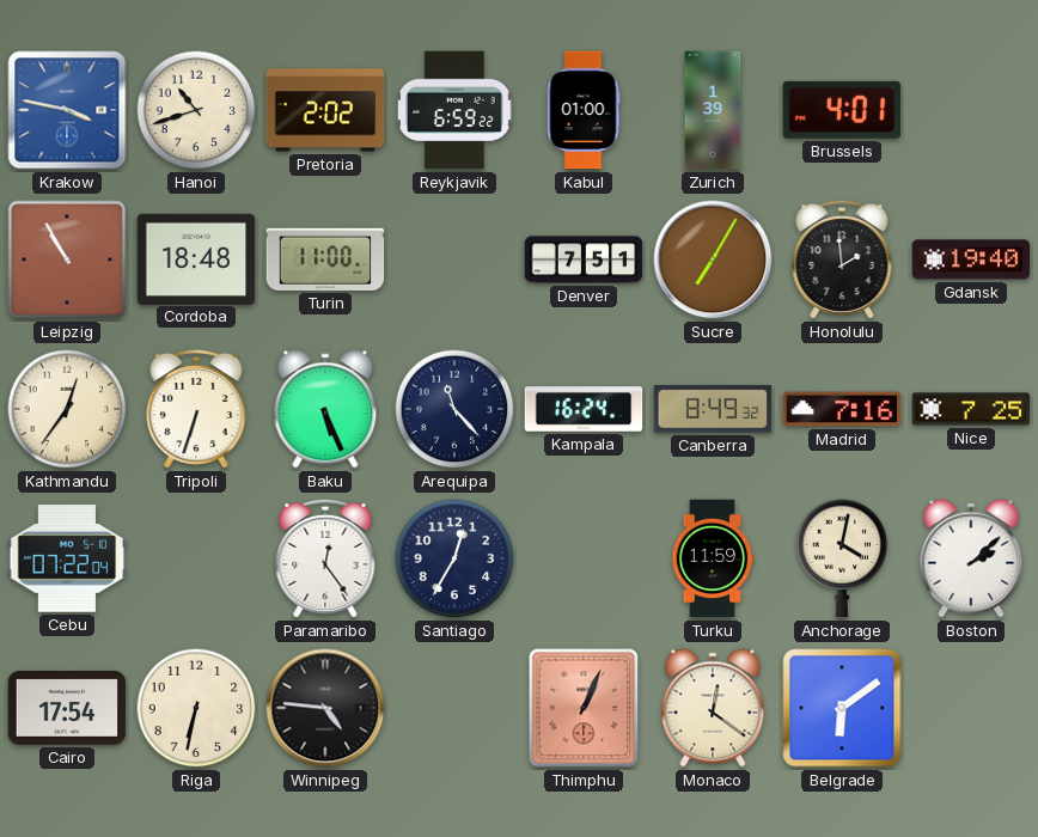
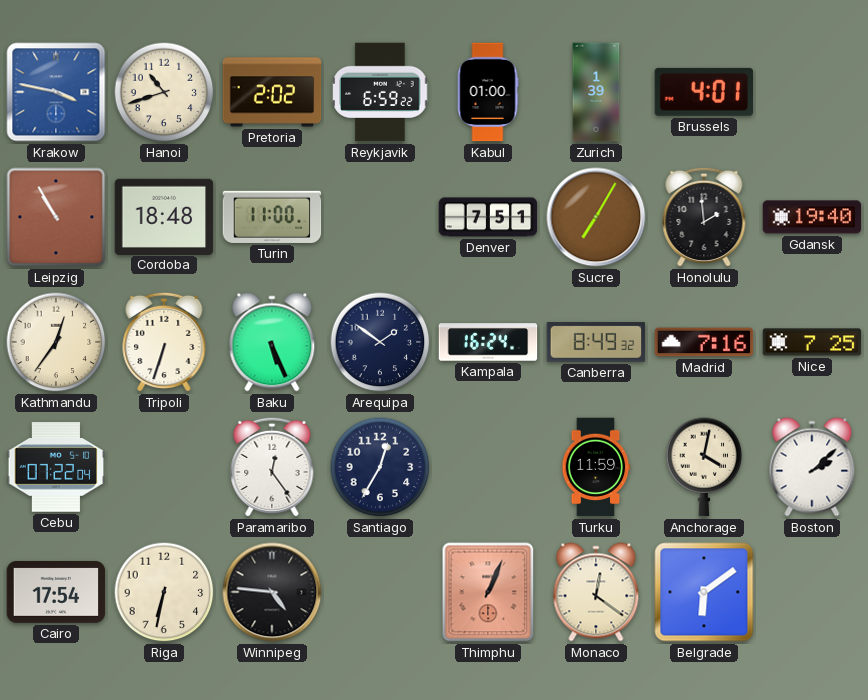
Arequipa: 11:23 -> 1:51 (380, 342)
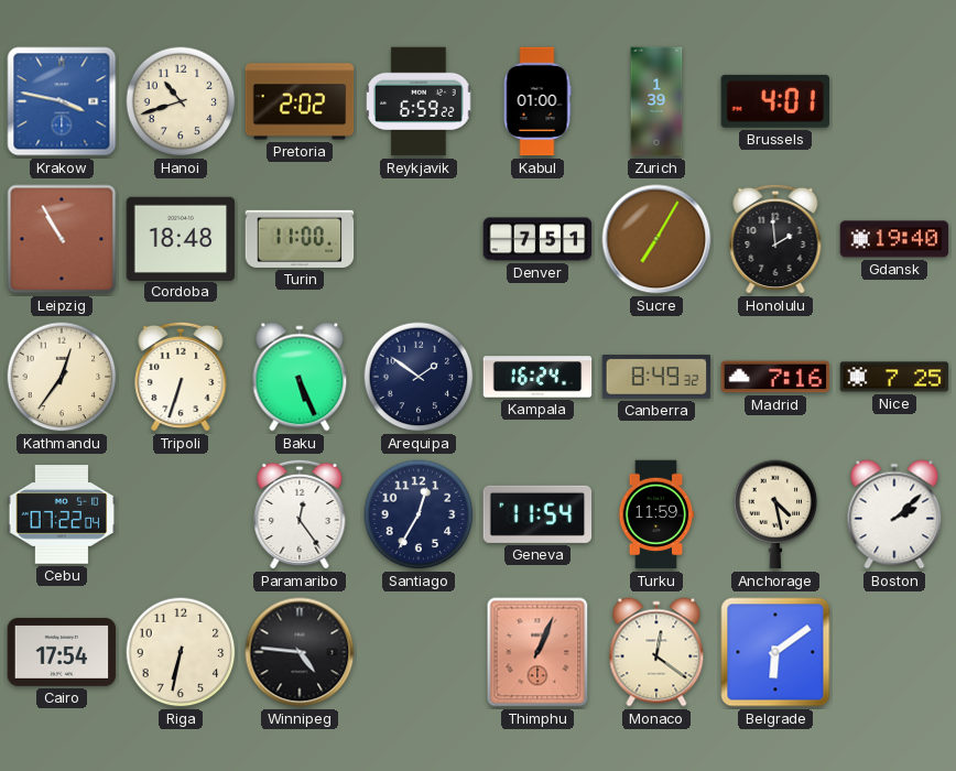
Geneva: none -> 11:54 (537, 514)
Anchorage: 4:02 -> 4:28 (775, 514)
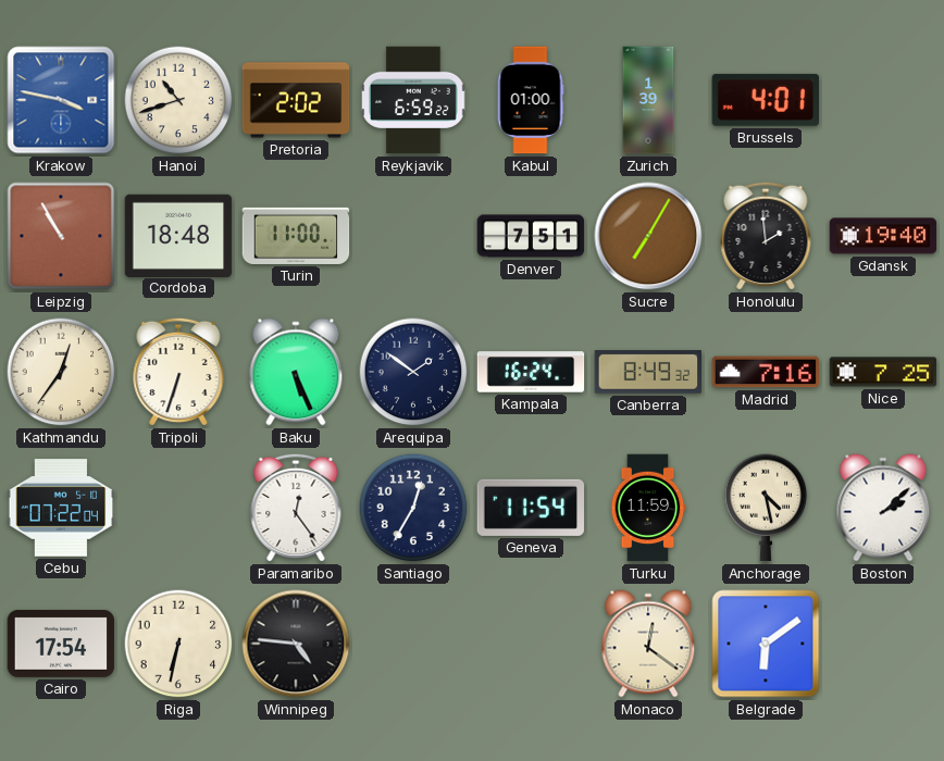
Thimphu: 1:04 -> none (537, 652)
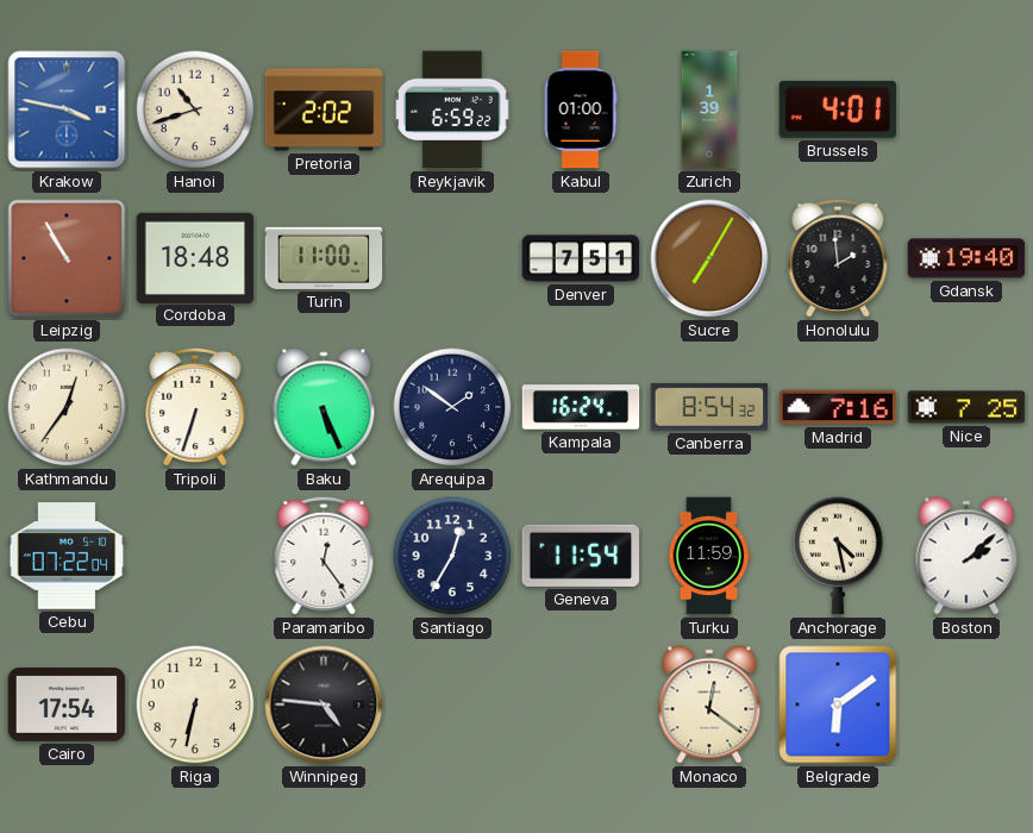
Canberra: 8:49 -> 8:54 (709, 407)
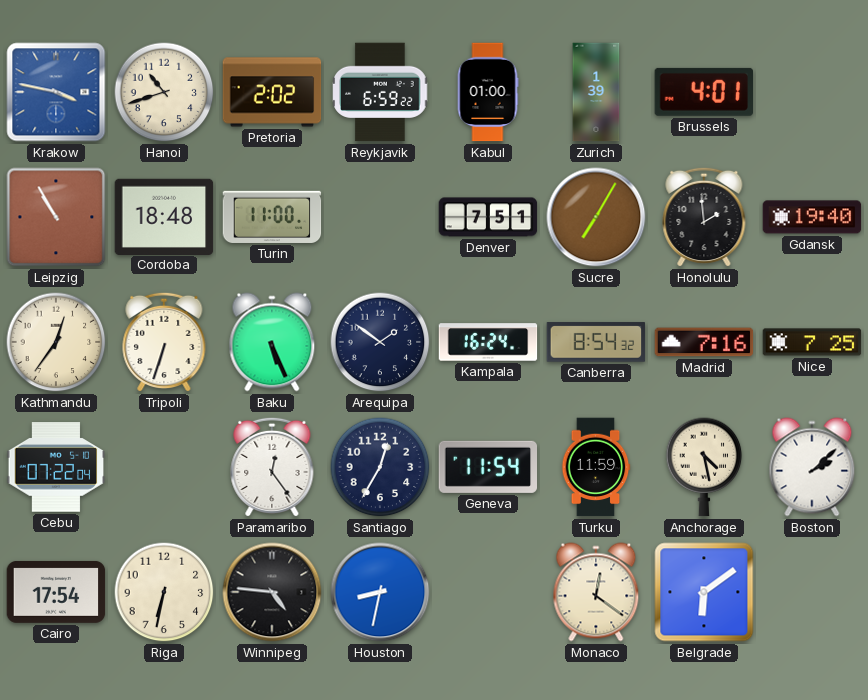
Houston: none -> 8:32 (380, 592)
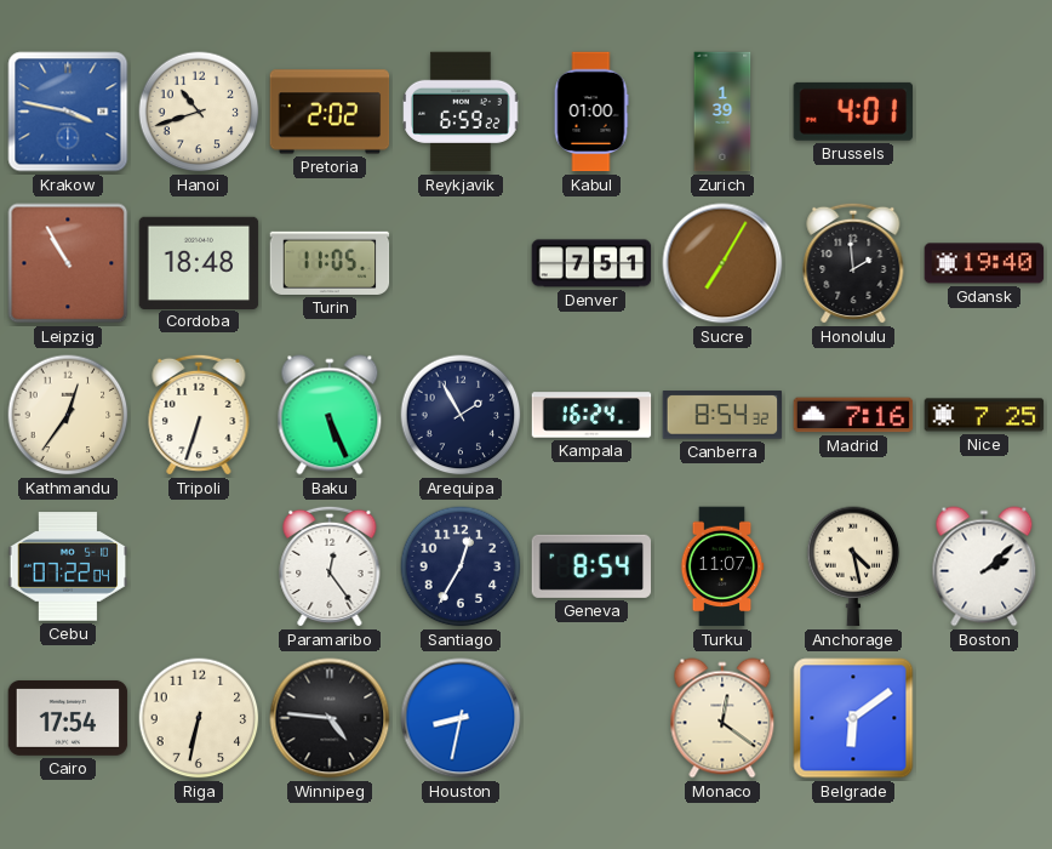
Turin: 11:00 -> 11:05 (330, 263)
Arequipa: 1:51 -> 1:55 (461, 415)
Geneva: 11:54 -> 8:54 (591, 566)
Turku: 11:59 -> 11:07 (722, 566)
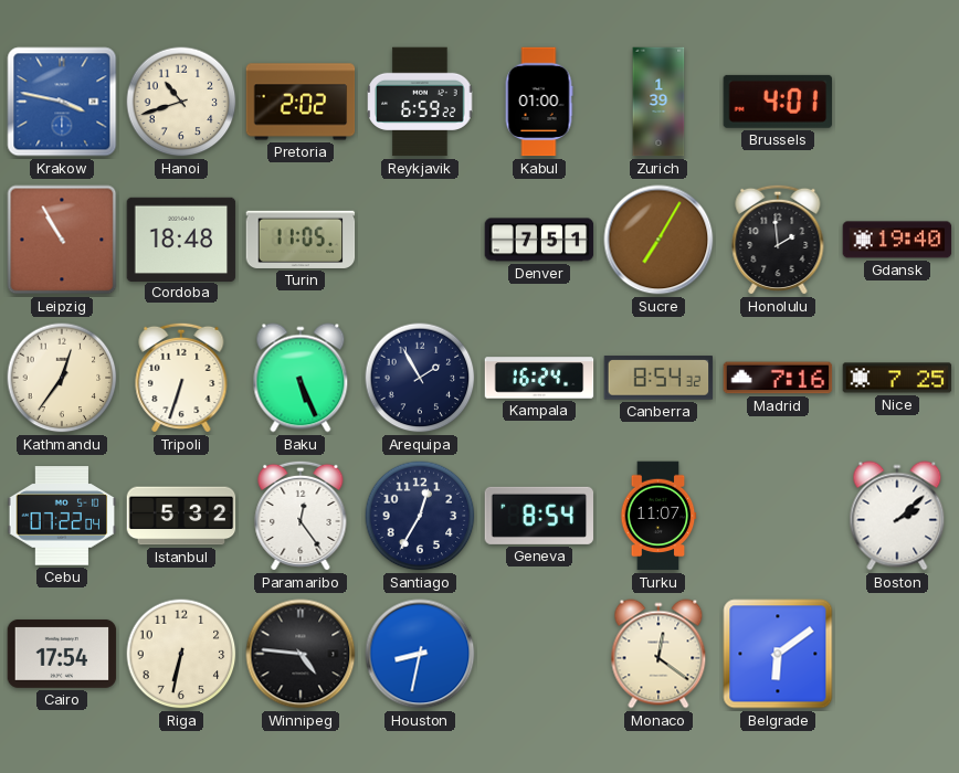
Istanbul: none -> 5:32 (181, 516)
Anchorage: 4:28 -> none (853, 566)
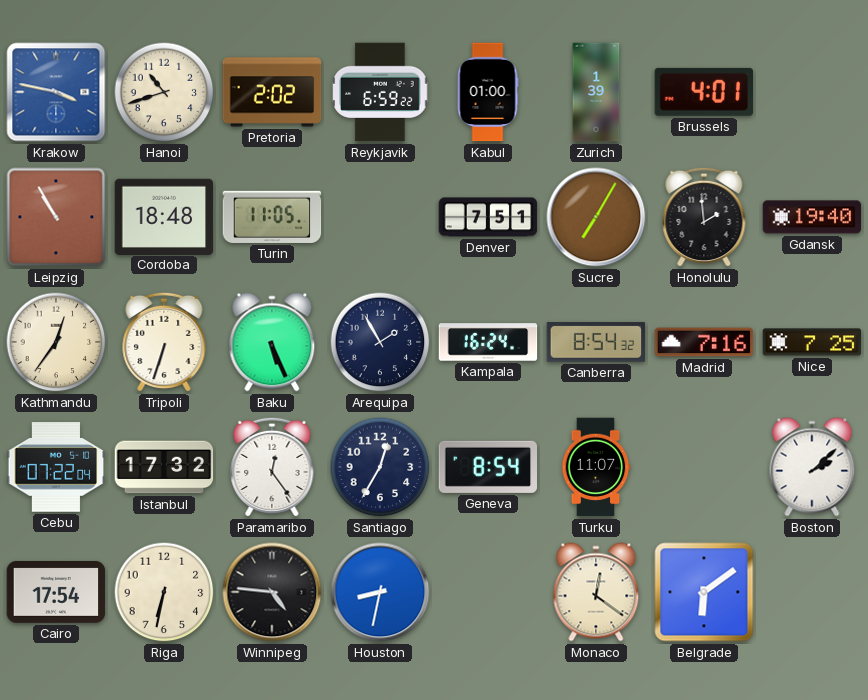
Istanbul: 5:32 -> 17:32 (164, 467)
